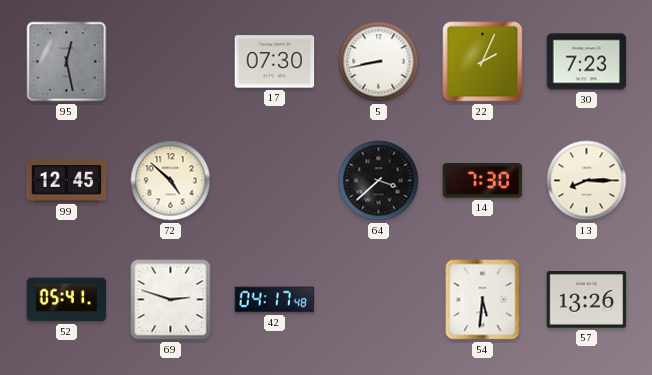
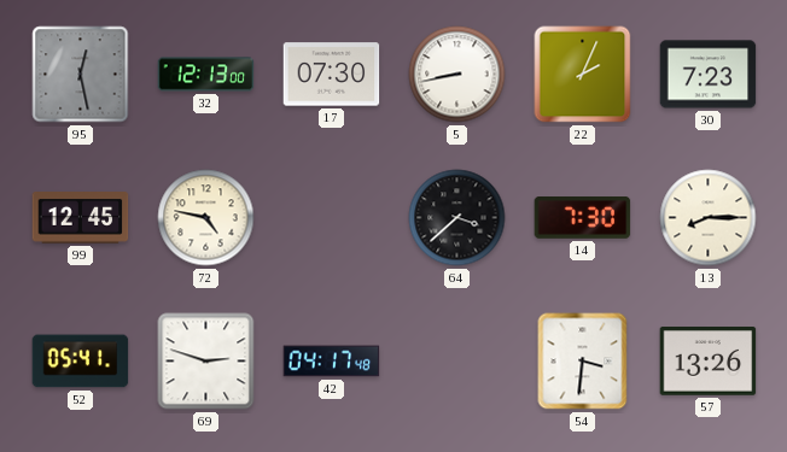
32: none -> 12:13 (206, 75)
72: 4:52 -> 4:47 (206, 218)
54: 5:31 -> 3:31 (583, 362)
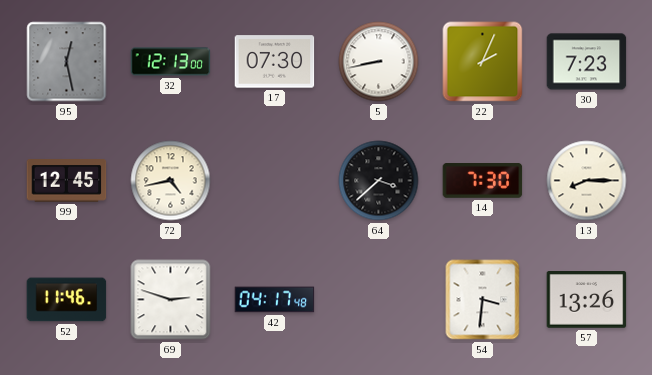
72: 4:47 -> 4:43 (171, 181)
52: 05:41 -> 11:46 (67, 300)
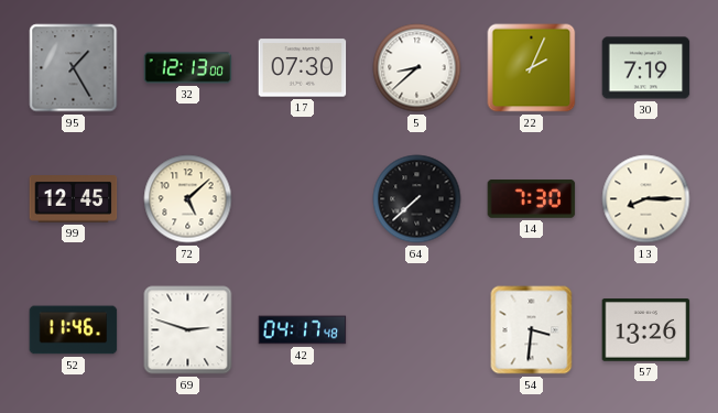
95: 12:28 -> 1:25 (74, 68)
5: 8:43 -> 8:38 (417, 68)
30: 7:23 -> 7:19 (646, 68)
72: 4:43 -> 5:08 (188, 199)
64: 3:38 -> 7:38 (417, 199)
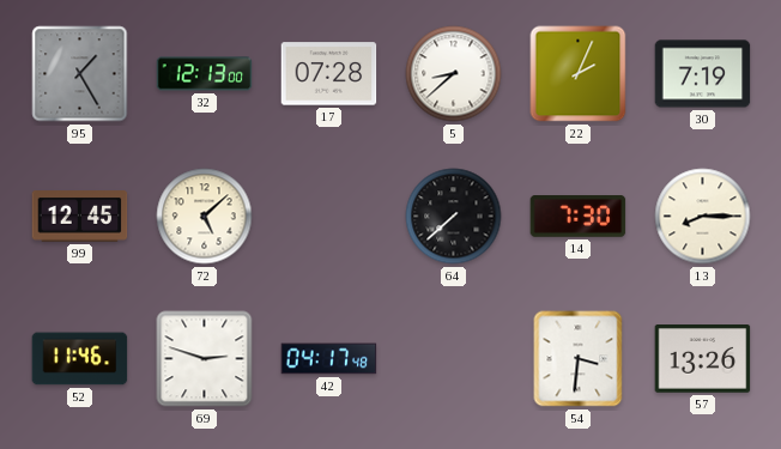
17: 07:30 -> 07:28 (329, 74)
